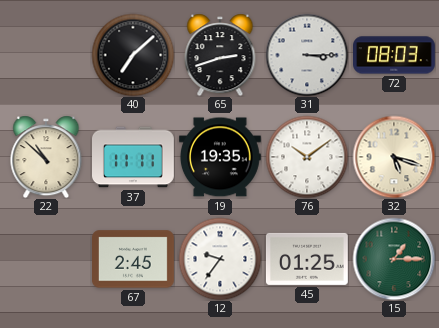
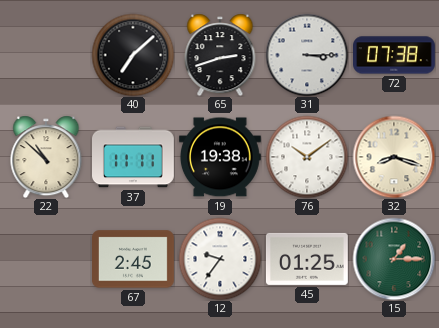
72: 08:03 -> 07:38 (395, 55)
19: 19:35 -> 19:38 (220, 157)
32: 5:18 -> 8:18 (394, 157)
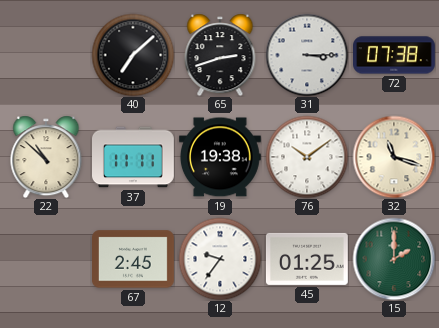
32: 8:18 -> 11:18 (394, 157)
15: 1:15 -> 2:00 (394, 259)
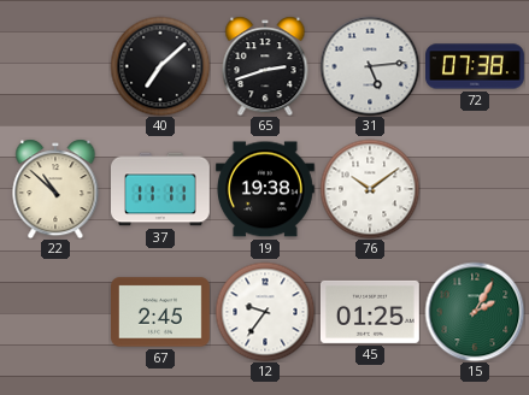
31: 3:15 -> 5:14 (370, 66)
32: 11:18 -> none (394, 157)
15: 2:00 -> 2:05 (475, 312)
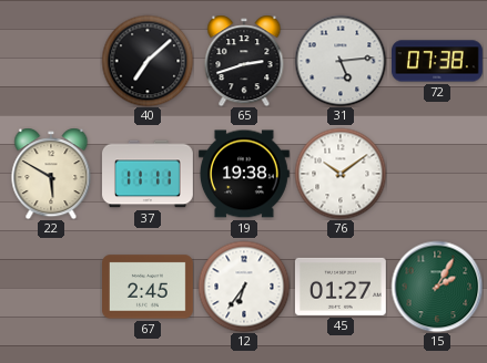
22: 10:52 -> 5:50 (51, 174)
12: 9:36 -> 6:36 (244, 287)
45: 01:25 -> 01:27 (341, 287)
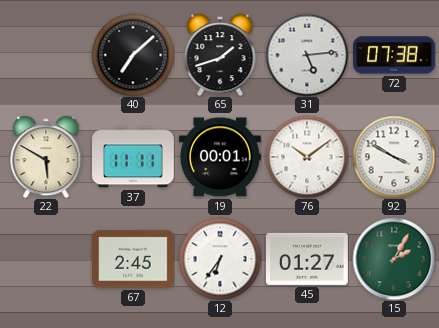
65: 2:42 -> 1:42 (220, 55)
19: 19:38 -> 00:01 (220, 157)
92: none -> 3:50 (394, 157)
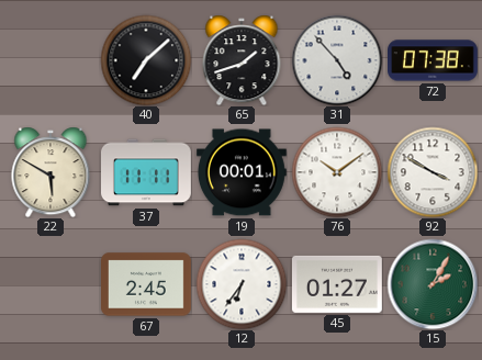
31: 5:14 -> 4:53 (337, 60)
